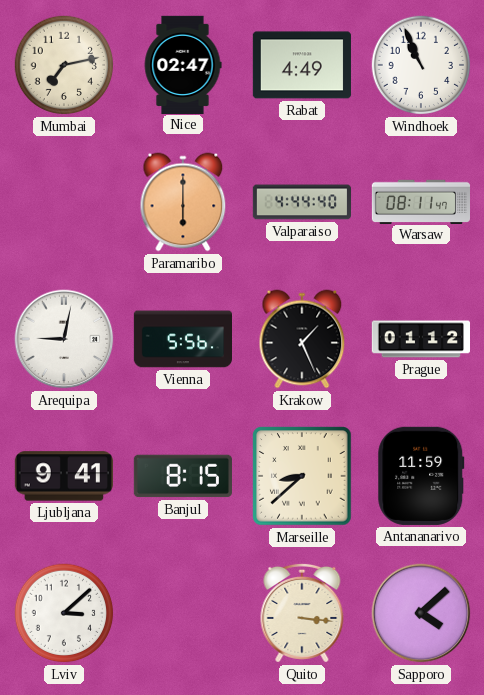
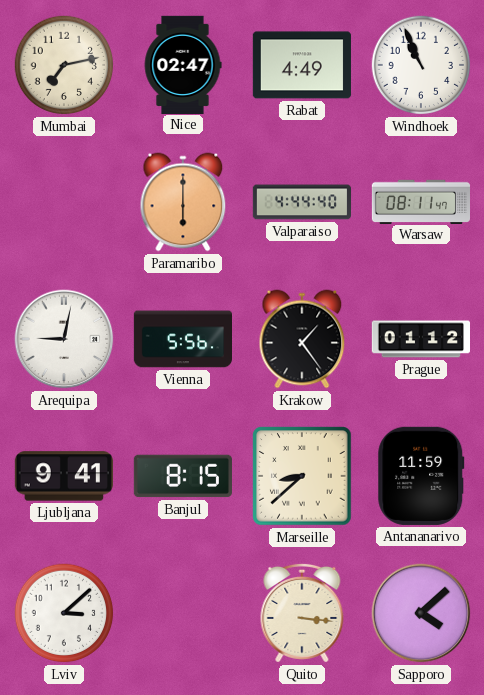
Krakow: 1:26 -> 1:24 (302, 339)
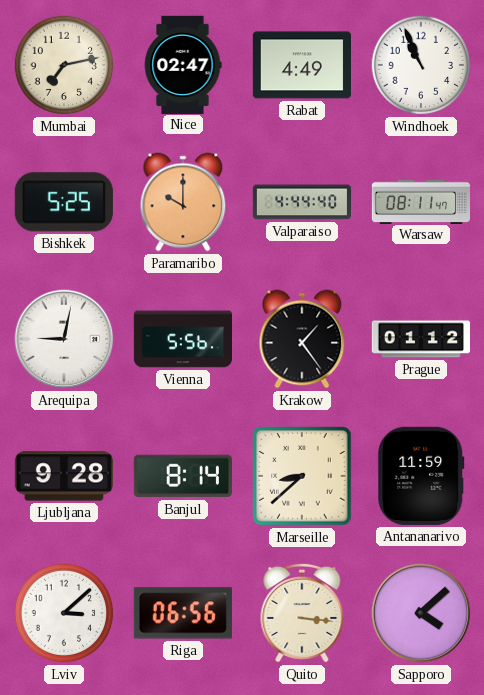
Bishkek: none -> 5:25 (64, 202)
Paramaribo: 6:00 -> 10:00 (183, 202)
Ljubljana: 9:41 -> 9:28 (64, 476)
Banjul: 8:15 -> 8:14 (183, 476)
Riga: none -> 06:56 (183, 613)
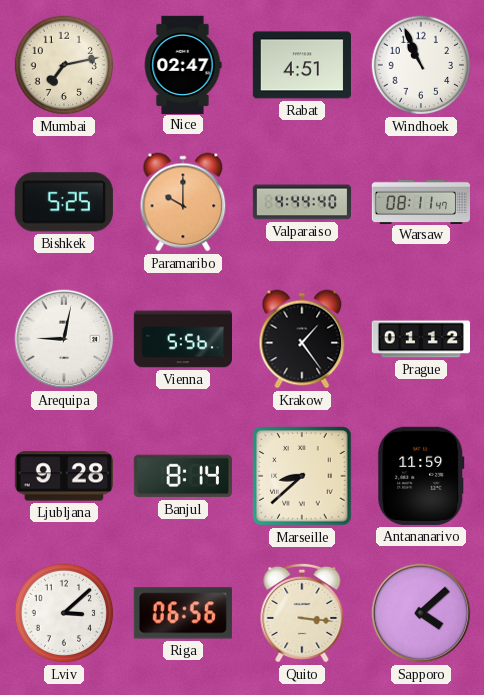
Rabat: 4:49 -> 4:51 (302, 65)
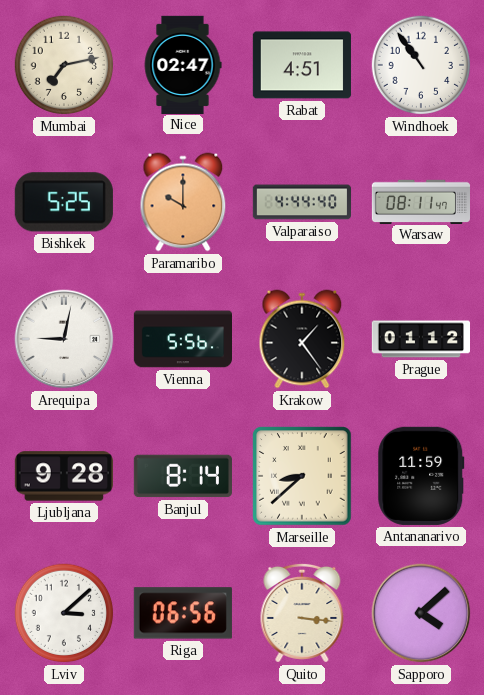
Windhoek: 10:56 -> 10:54 (421, 65)
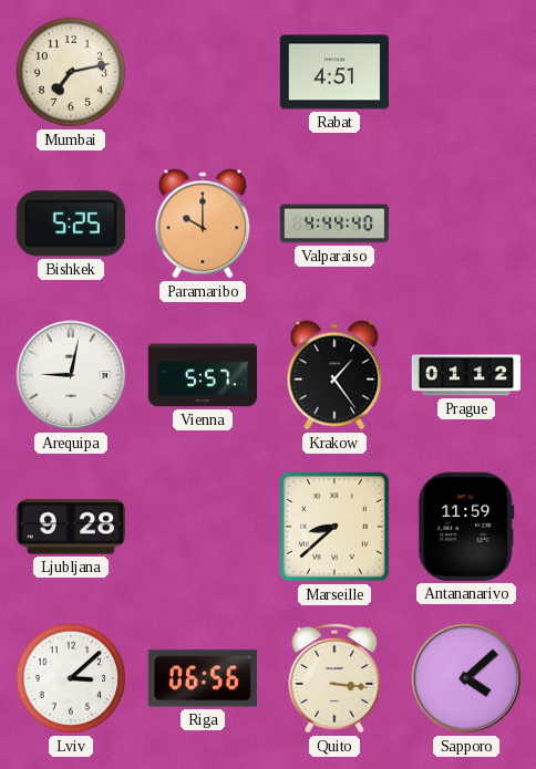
Nice: 02:47 -> none (183, 64)
Windhoek: 10:54 -> none (421, 65)
Warsaw: 08:11 -> none (420, 201)
Vienna: 5:56 -> 5:57 (202, 375)
Banjul: 8:14 -> none (183, 476)
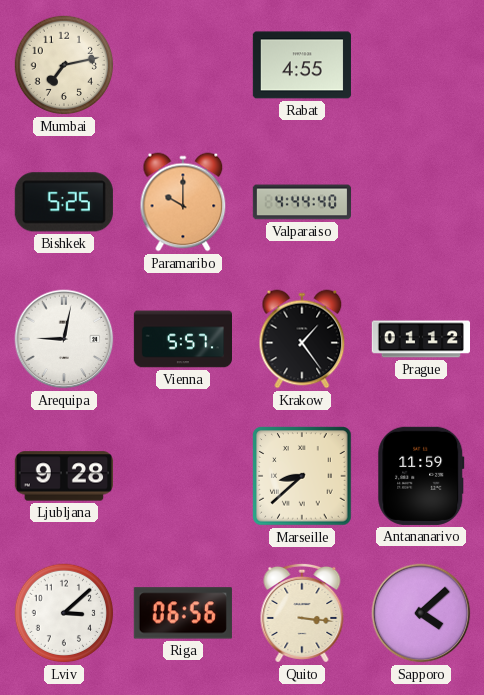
Rabat: 4:51 -> 4:55 (302, 65)
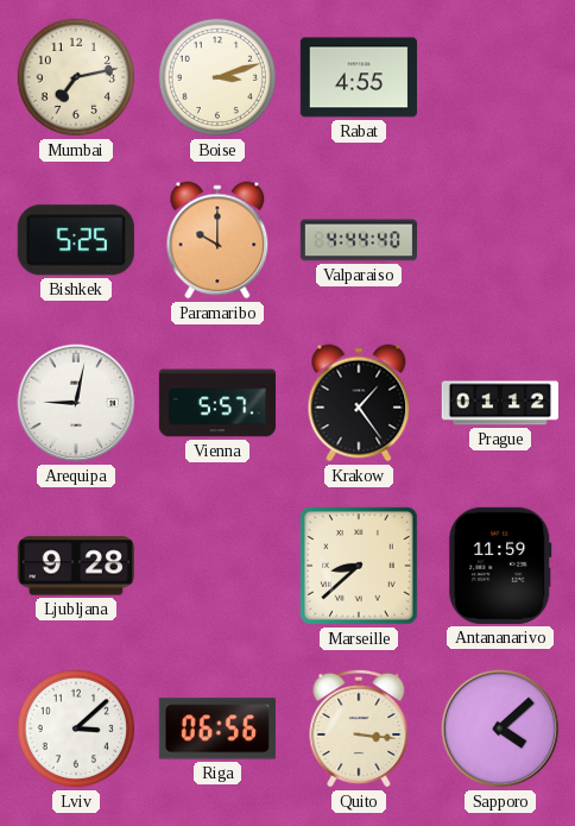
Boise: none -> 3:12 (217, 77)
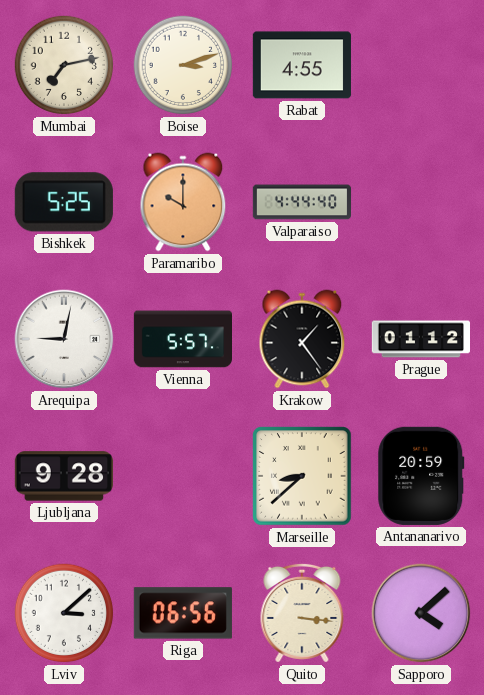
Antananarivo: 11:59 -> 20:59 (421, 476)
